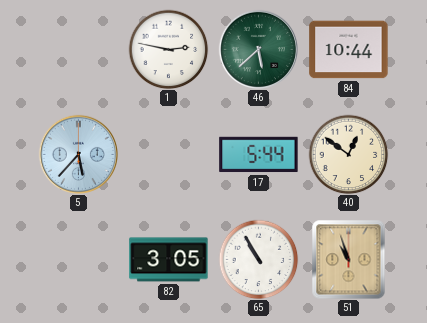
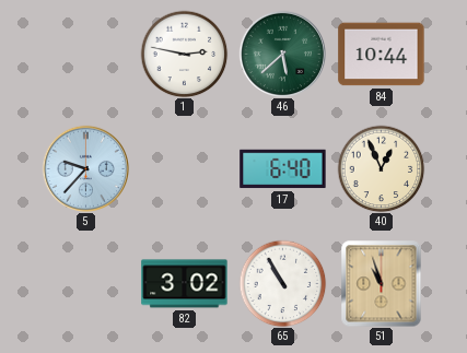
5: 5:37 -> 9:37 (85, 168)
17: 5:44 -> 6:40 (283, 169)
40: 12:51 -> 12:56 (381, 168)
82: 3:05 -> 3:02 (185, 284)
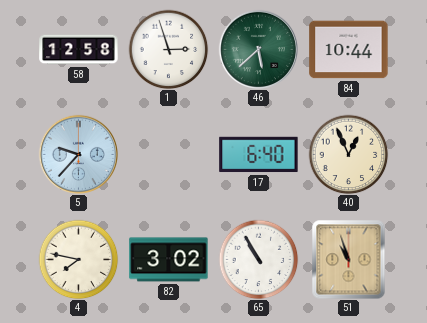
58: none -> 12:58 (79, 50)
1: 2:47 -> 2:57 (168, 49)
4: none -> 7:47 (78, 259)
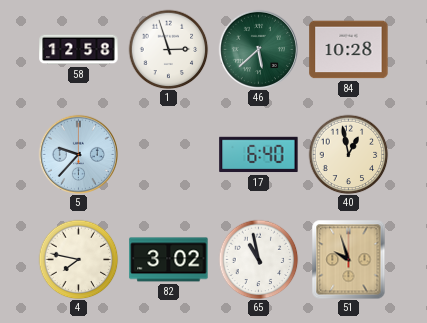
84: 10:44 -> 10:28 (349, 50)
40: 12:56 -> 12:58 (348, 154)
65: 10:55 -> 10:58 (258, 259)
51: 10:57 -> 9:57 (349, 259)
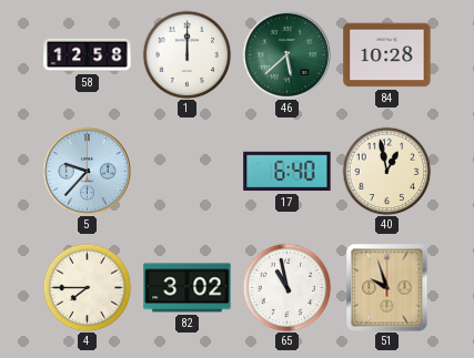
1: 2:57 -> 12:00 (186, 54)
4: 7:47 -> 7:45 (87, 287)
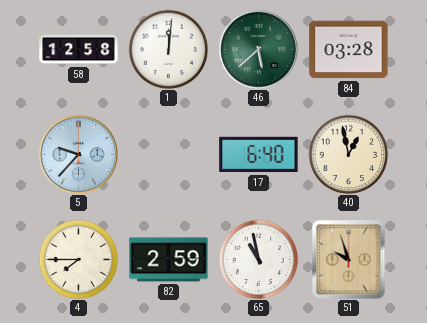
1: 12:00 -> 12:01 (168, 49)
84: 10:28 -> 03:28 (349, 50)
82: 3:02 -> 2:59 (169, 260)
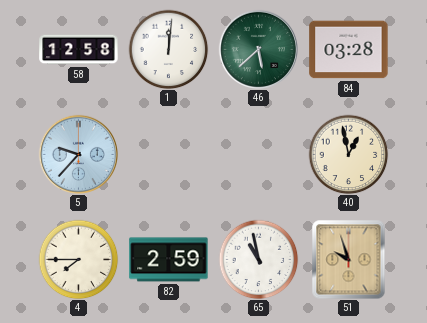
17: 6:40 -> none (259, 155)
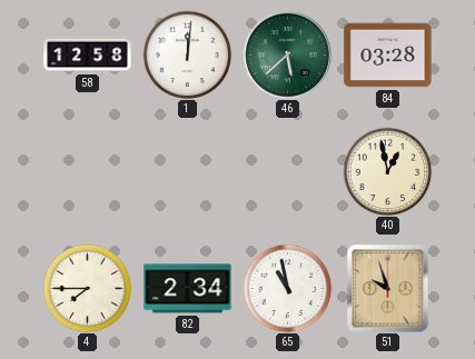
5: 9:37 -> none (78, 154)
82: 2:59 -> 2:34 (188, 289)
